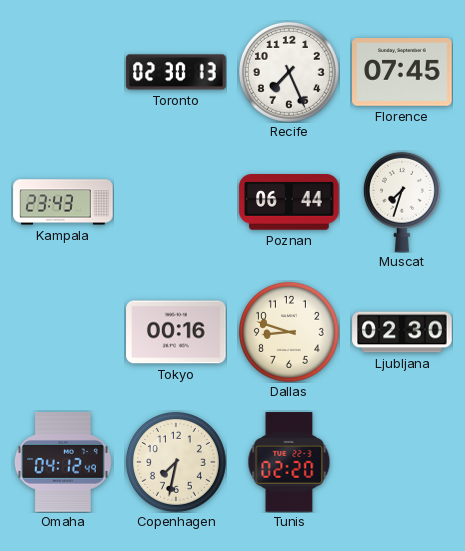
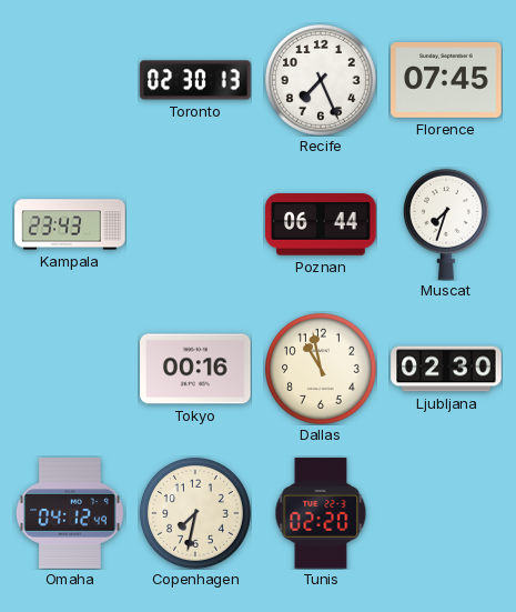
Dallas: 8:48 -> 10:58 (321, 369)
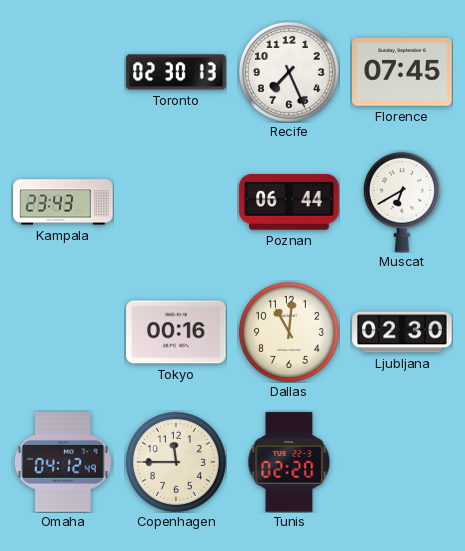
Muscat: 7:33 -> 6:40 (402, 202)
Dallas: 10:58 -> 11:01 (289, 332)
Copenhagen: 7:32 -> 11:45 (176, 462)
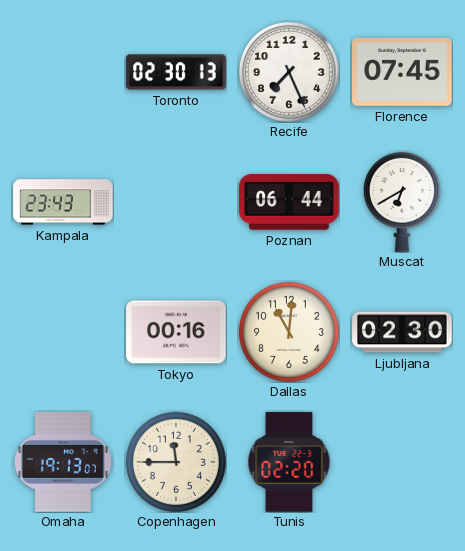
Omaha: 04:12 -> 19:13 (63, 462)
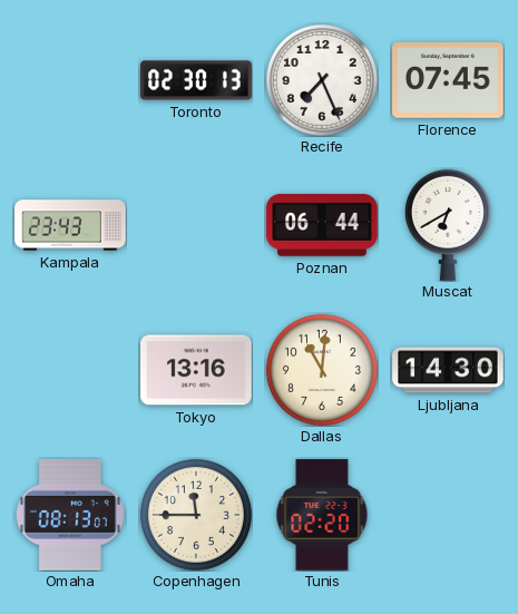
Tokyo: 00:16 -> 13:16 (196, 370)
Ljubljana: 02:30 -> 14:30 (448, 370)
Omaha: 19:13 -> 08:13 (70, 515)
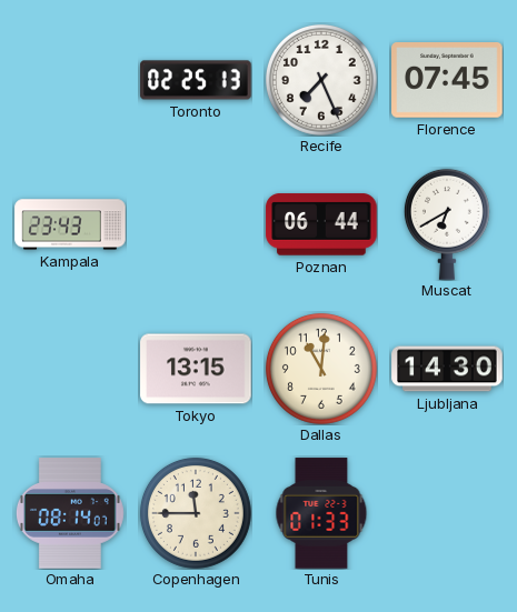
Toronto: 02:30 -> 02:25 (196, 80)
Tokyo: 13:16 -> 13:15 (196, 369)
Omaha: 08:13 -> 08:14 (70, 513)
Tunis: 02:20 -> 01:33 (321, 513)
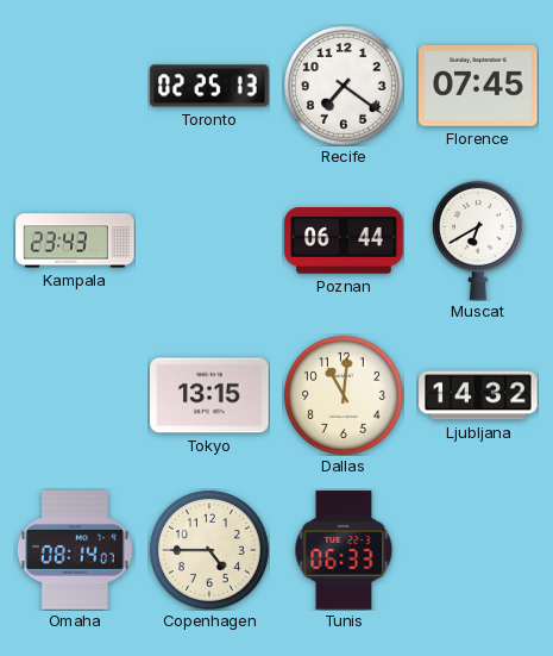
Recife: 7:26 -> 7:21 (344, 86)
Ljubljana: 14:30 -> 14:32 (478, 395)
Copenhagen: 11:45 -> 4:45 (209, 550)
Tunis: 01:33 -> 06:33 (344, 550)
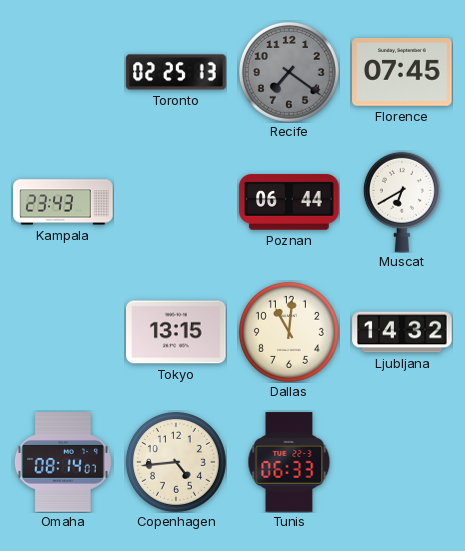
Recife dial: white -> grey (289, 72)
Copenhagen: 4:45 -> 4:44 (176, 462)
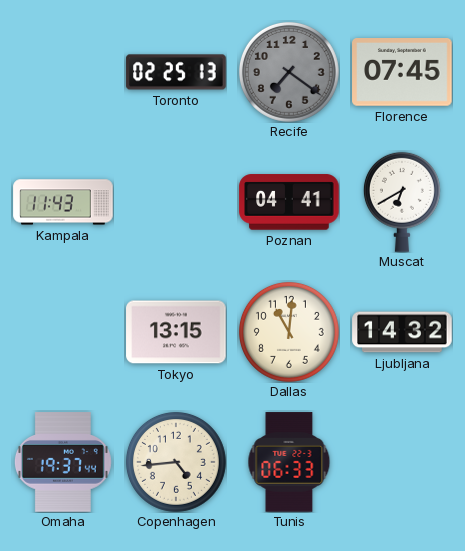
Kampala: 23:43 -> 11:43 (63, 202)
Poznan: 06:44 -> 04:41 (289, 202)
Omaha: 08:14 -> 19:37 (63, 462)
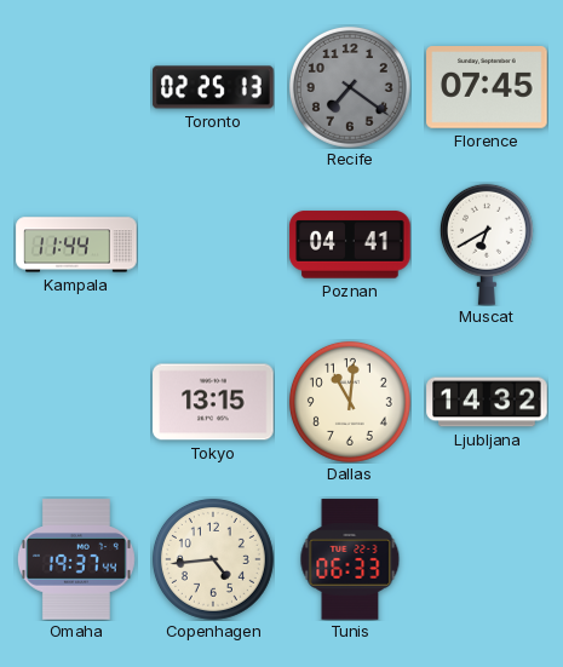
Kampala: 11:43 -> 11:44 (76, 245)
